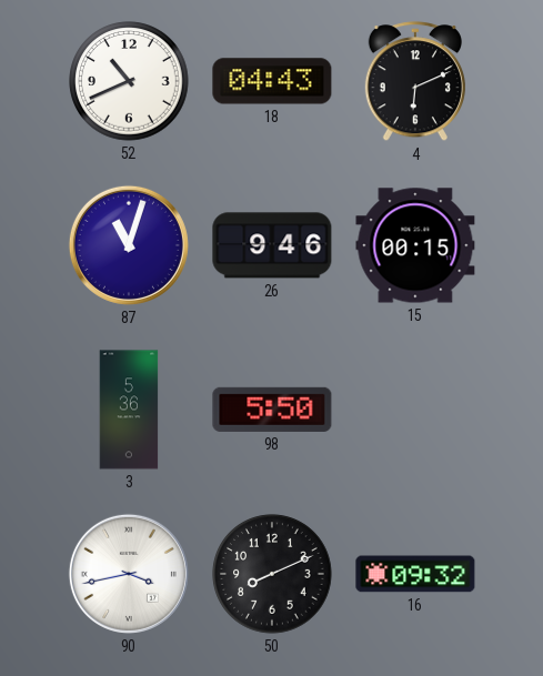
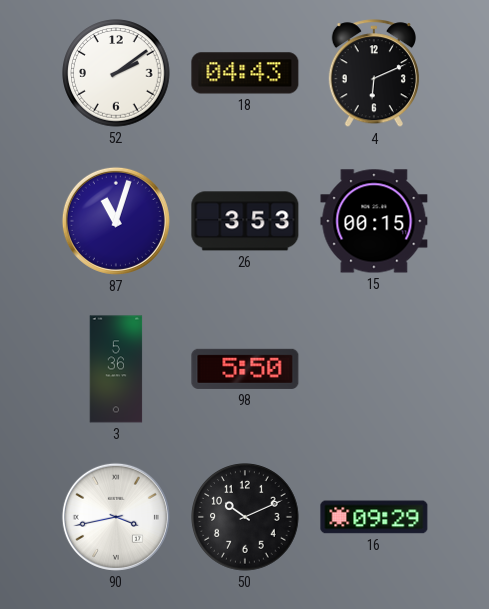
52: 10:41 -> 2:09 (116, 73)
26: 9:46 -> 3:53 (245, 221)
50: 8:11 -> 10:11 (245, 517)
16: 09:32 -> 09:29 (374, 517)
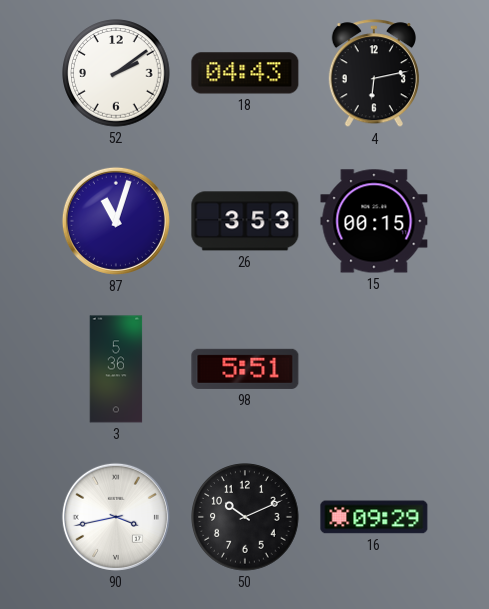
4: 6:11 -> 6:13 (374, 74)
98: 5:50 -> 5:51 (245, 369)
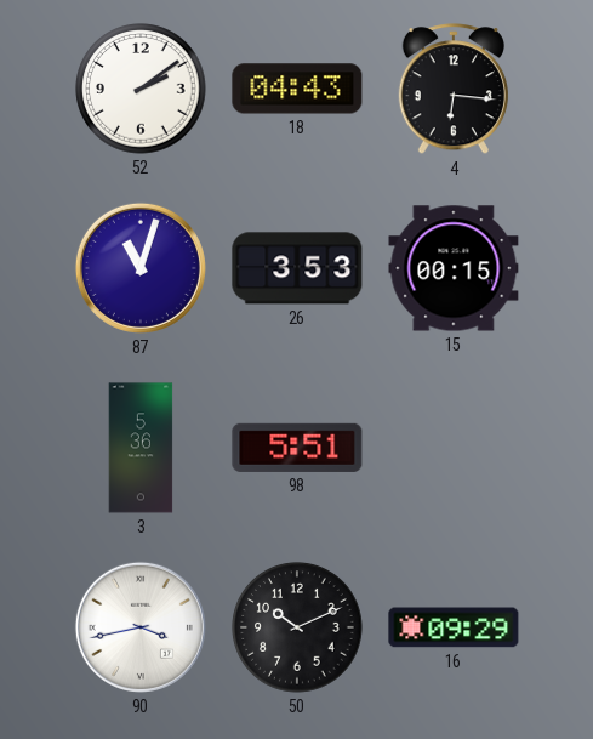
4: 6:13 -> 6:16 (454, 90)
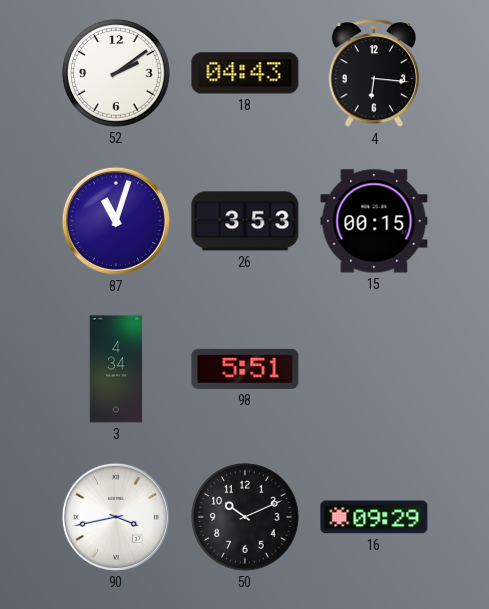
3: 5:36 -> 4:34 (116, 369)
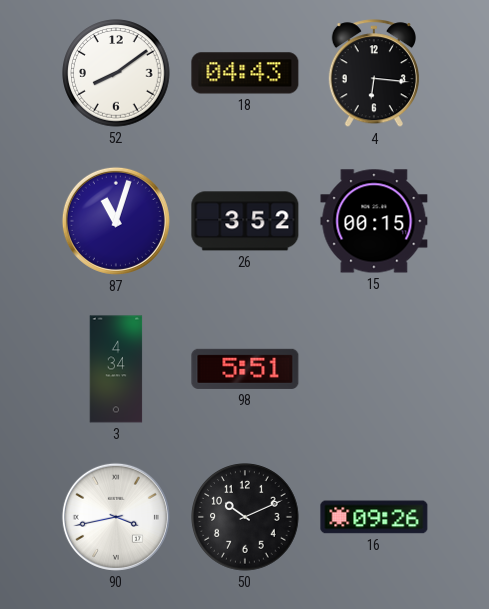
52: 2:09 -> 8:09 (116, 73)
26: 3:53 -> 3:52 (245, 221)
16: 09:29 -> 09:26 (374, 517)
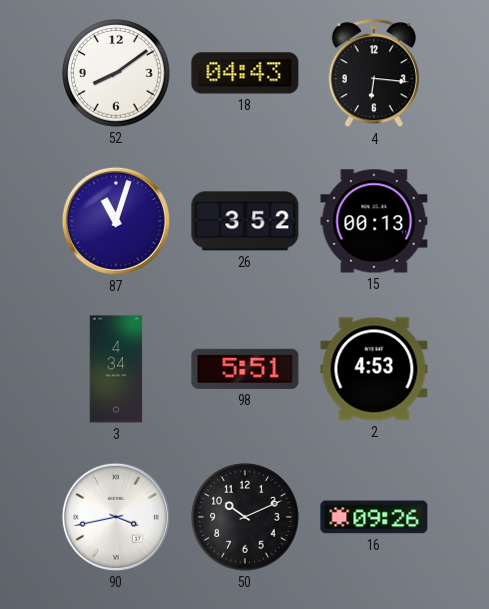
15: 00:15 -> 00:13 (374, 221)
2: none -> 4:53 (374, 369)
